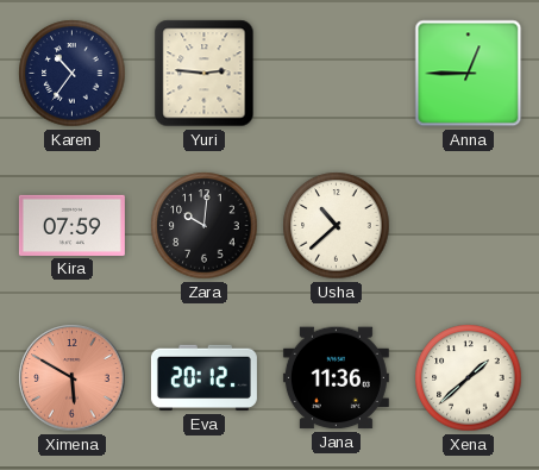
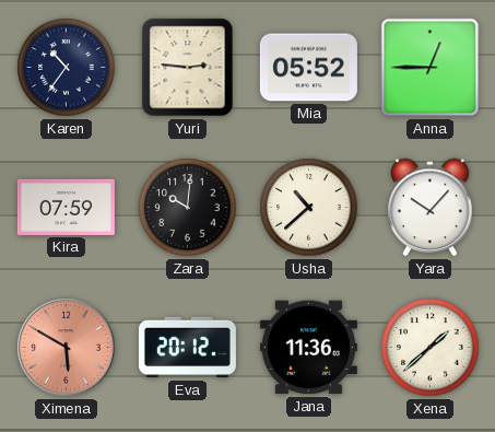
Mia: none -> 05:52 (308, 68)
Yara: none -> 10:07 (431, 208)
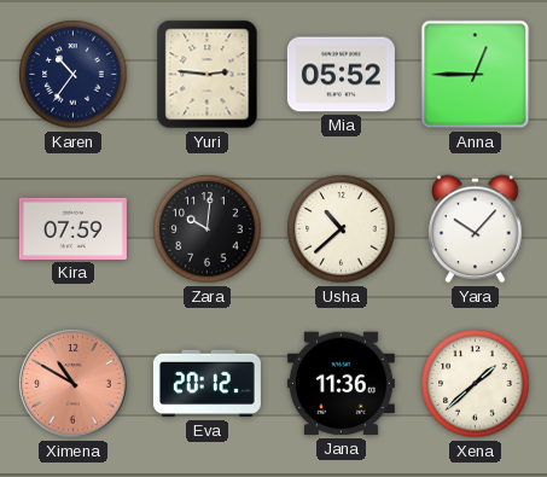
Ximena: 5:50 -> 10:50 (74, 384)
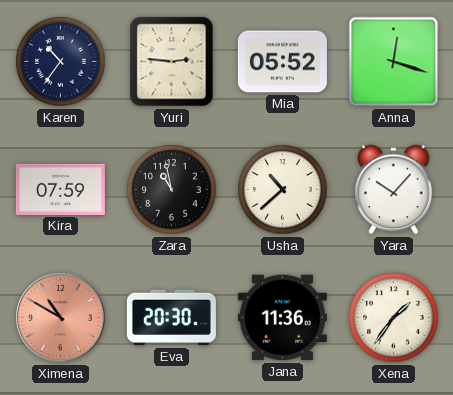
Anna: 12:45 -> 12:18 (394, 62)
Zara: 10:01 -> 10:58 (172, 190)
Eva: 20:12 -> 20:30 (171, 318)
Xena: 1:38 -> 1:36 (394, 318)
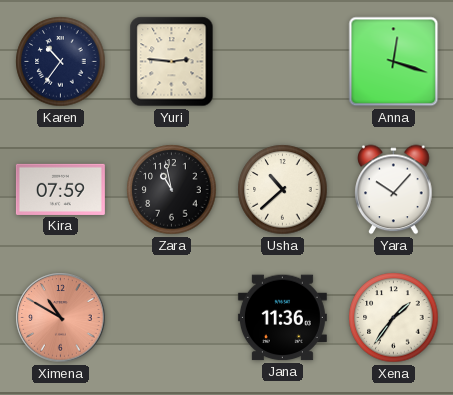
Mia: 05:52 -> none (282, 62)
Eva: 20:30 -> none (171, 318)
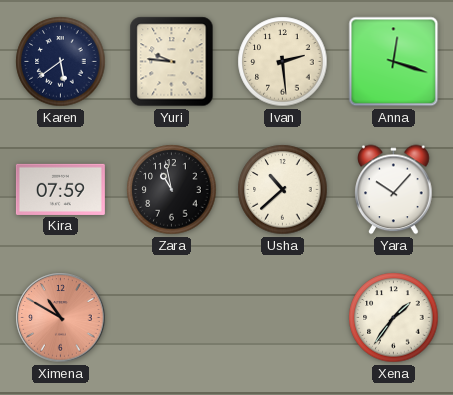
Karen: 10:36 -> 5:39 (61, 62)
Yuri: 2:46 -> 9:46 (172, 62)
Ivan: none -> 2:29 (283, 62)
Jana: 11:36 -> none (282, 318)
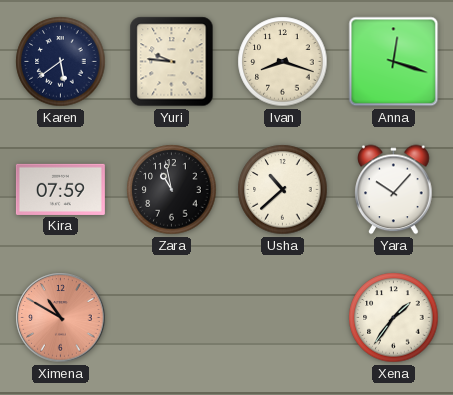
Ivan: 2:29 -> 8:18 (283, 62)
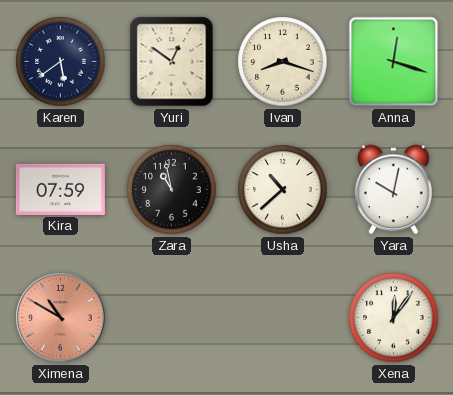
Yuri: 9:46 -> 12:51 (172, 62)
Yara: 10:07 -> 10:02 (394, 190)
Xena: 1:36 -> 12:06 (394, 318)
